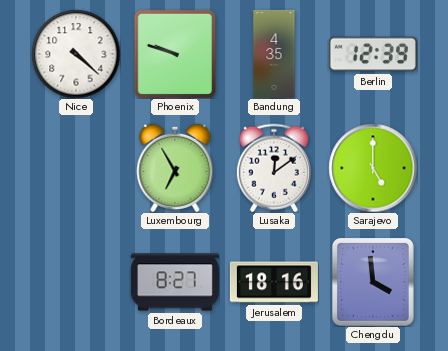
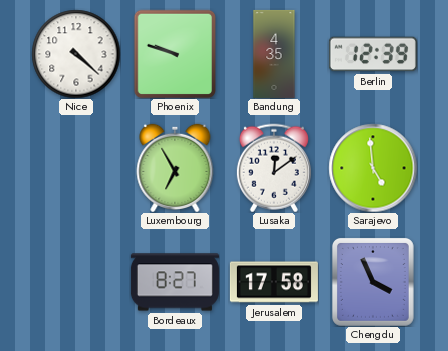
Sarajevo: 5:00 -> 4:59 (373, 168)
Jerusalem: 18:16 -> 17:58 (274, 282)
Chengdu: 3:59 -> 3:56 (373, 282)
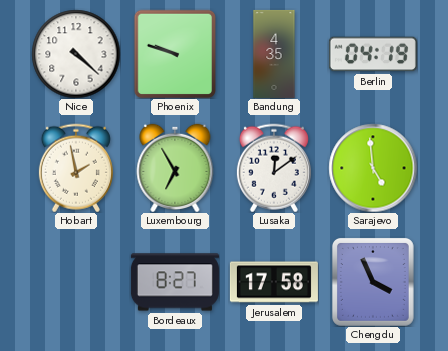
Berlin: 12:39 -> 04:19 (373, 54)
Hobart: none -> 1:58 (76, 168)
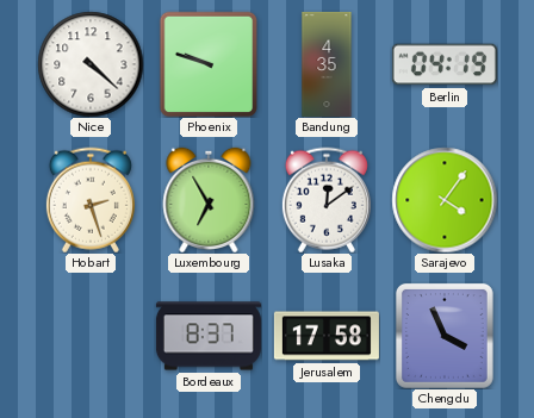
Hobart: 1:58 -> 2:27 (91, 200)
Sarajevo: 4:59 -> 4:06 (445, 200)
Bordeaux: 8:27 -> 8:37 (209, 336)
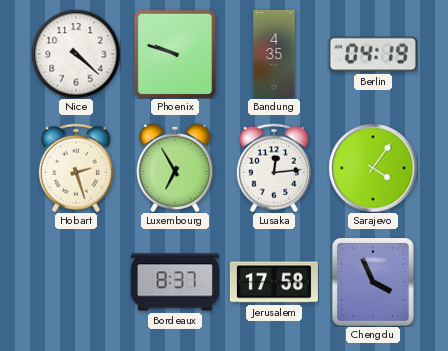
Lusaka: 12:09 -> 12:14 (274, 168)
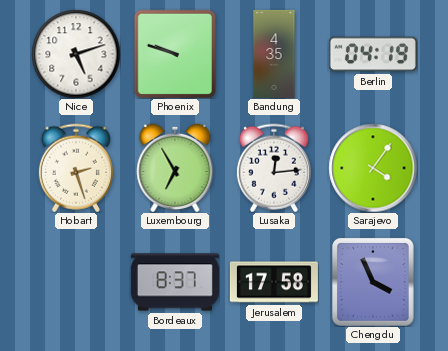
Nice: 4:22 -> 5:12 (76, 54)
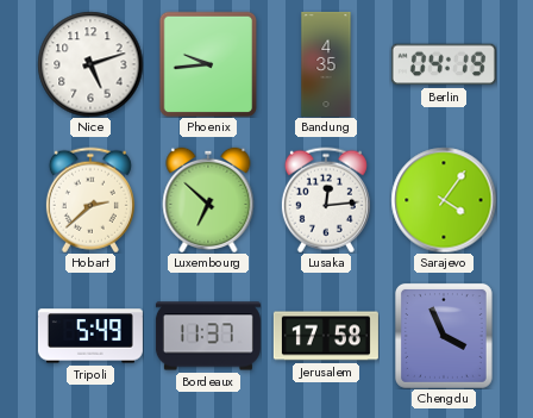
Phoenix: 9:48 -> 9:44 (208, 64)
Hobart: 2:27 -> 2:38 (90, 200)
Luxembourg: 6:55 -> 6:52 (208, 199)
Tripoli: none -> 5:49 (90, 336)
Bordeaux: 8:37 -> 11:37 (208, 336)
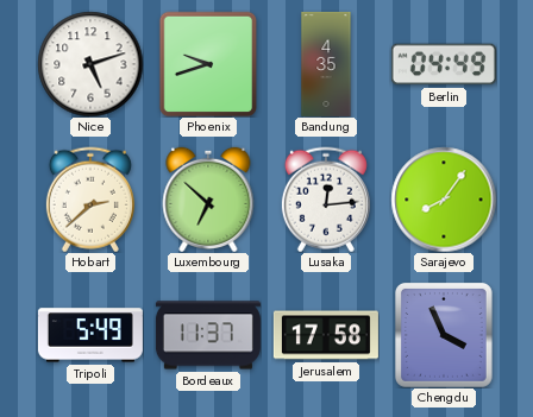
Phoenix: 9:44 -> 9:42 (208, 64)
Berlin: 04:19 -> 04:49 (444, 64)
Sarajevo: 4:06 -> 8:06 (444, 200)
